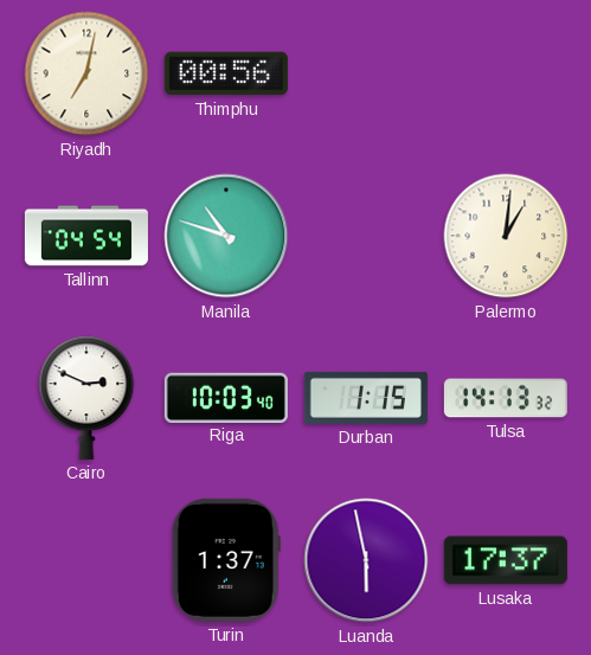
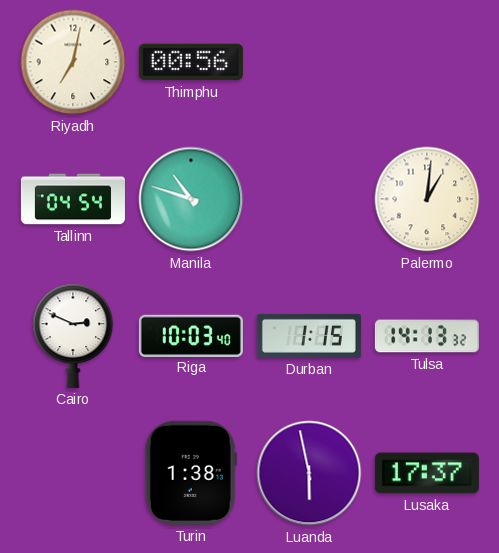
Turin: 1:37 -> 1:38 (191, 473)
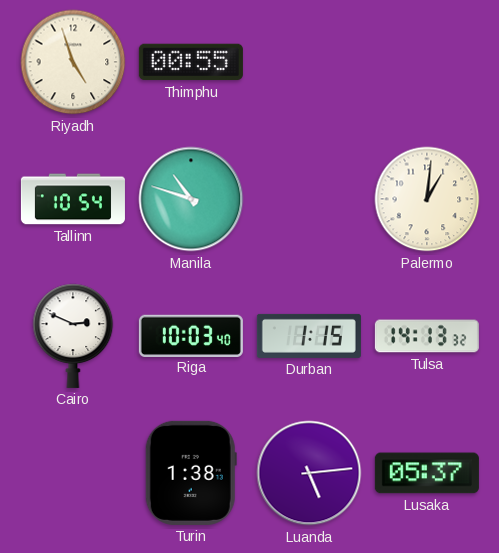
Riyadh: 7:02 -> 4:57 (73, 62)
Thimphu: 00:56 -> 00:55 (191, 62)
Tallinn: 04:54 -> 10:54 (73, 199)
Luanda: 5:58 -> 5:14 (309, 473)
Lusaka: 17:37 -> 05:37 (427, 473)
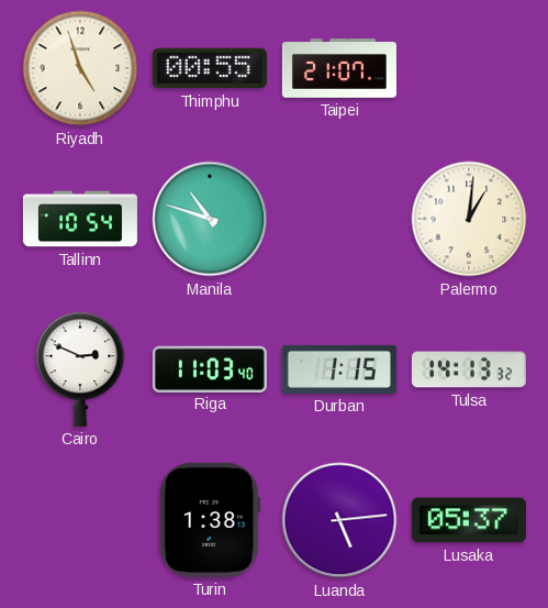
Taipei: none -> 21:07 (339, 68)
Riga: 10:03 -> 11:03 (210, 368)
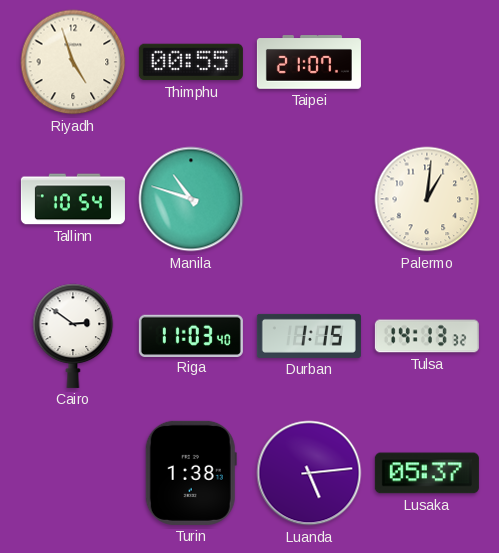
Cairo: 2:49 -> 2:51 (73, 336)
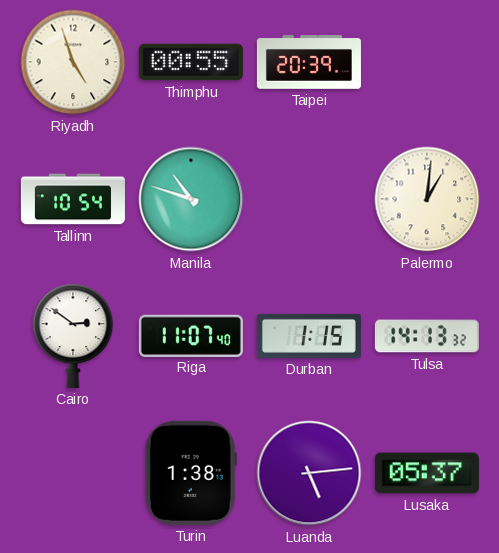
Taipei: 21:07 -> 20:39 (309, 62)
Riga: 11:03 -> 11:07 (191, 335)
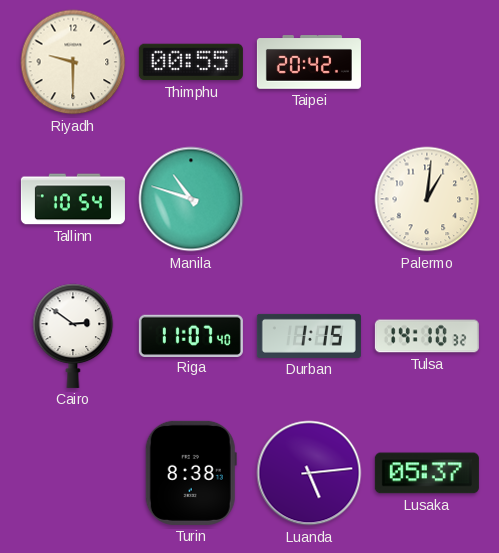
Riyadh: 4:57 -> 9:30 (73, 62)
Taipei: 20:39 -> 20:42 (309, 62)
Tulsa: 14:13 -> 14:10 (427, 336)
Turin: 1:38 -> 8:38 (191, 473)
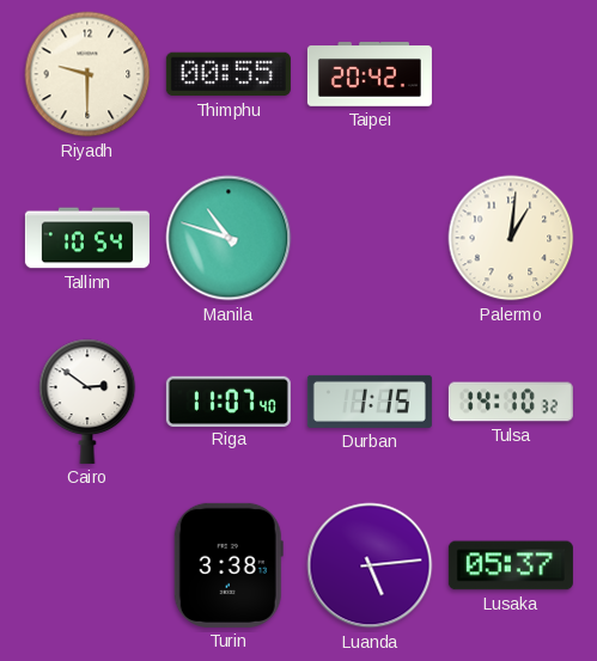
Turin: 8:38 -> 3:38 (229, 565)
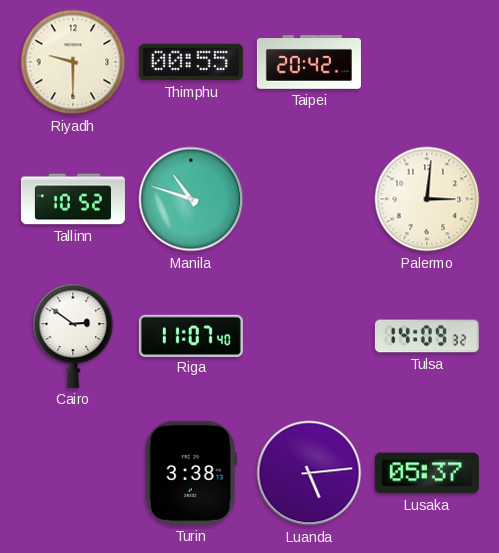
Tallinn: 10:54 -> 10:52 (73, 199)
Palermo: 1:01 -> 3:01 (427, 199)
Durban: 1:15 -> none (370, 402)
Tulsa: 14:10 -> 14:09 (427, 336)
